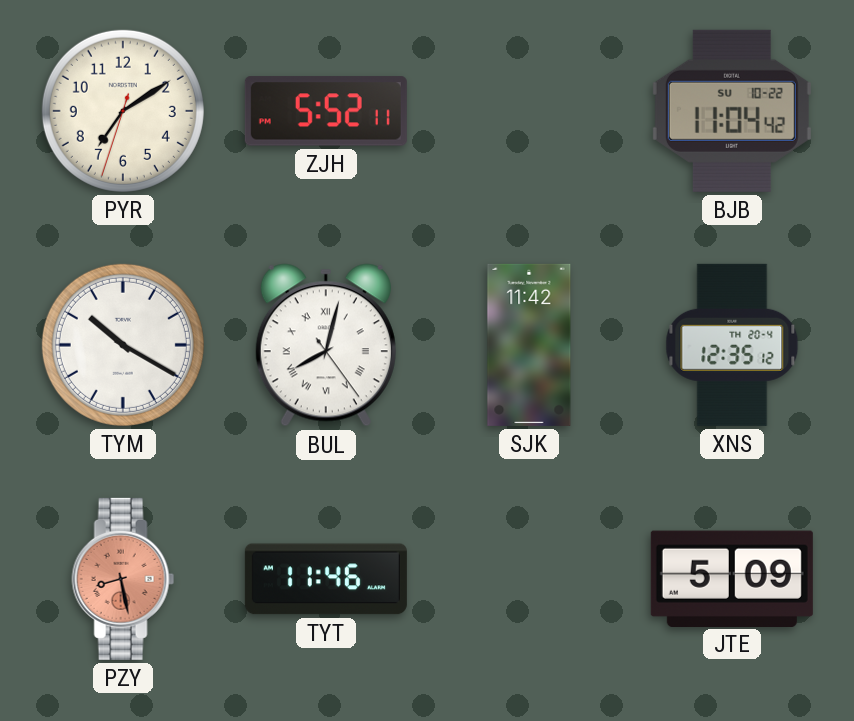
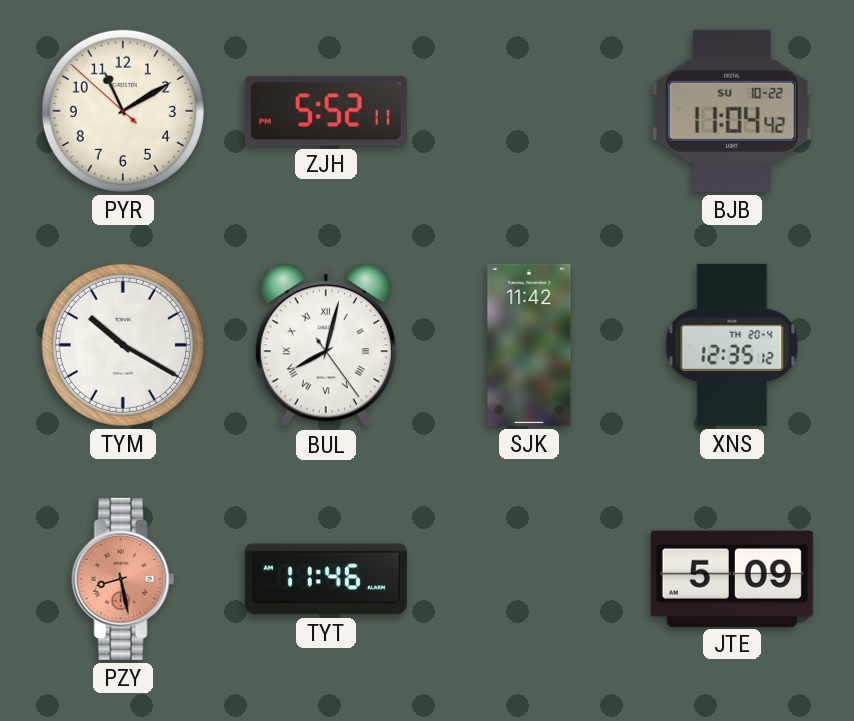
PYR: 7:09 -> 11:09 (123, 111)
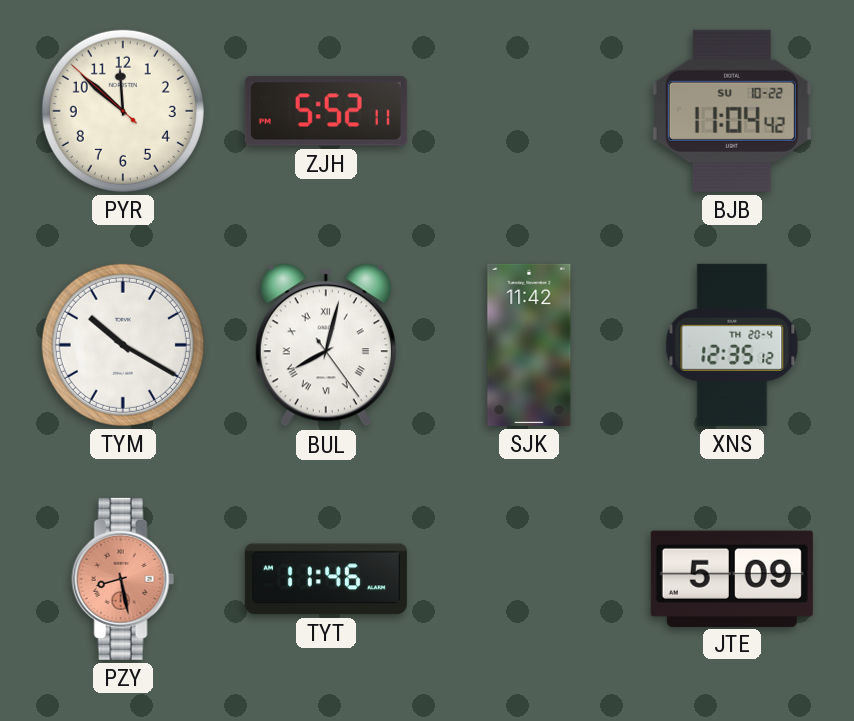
PYR: 11:09 -> 11:51 (123, 111)
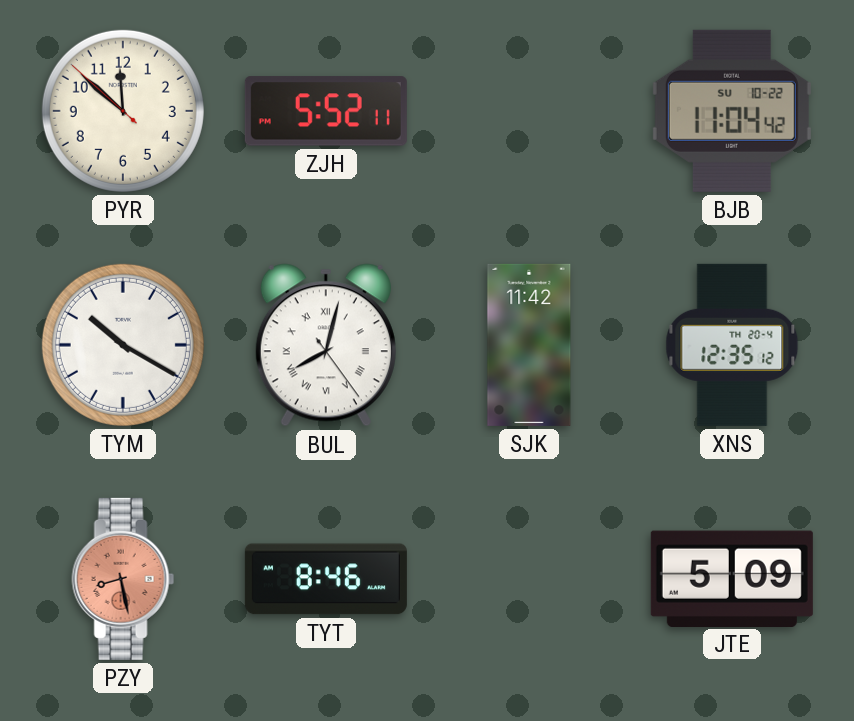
TYT: 11:46 -> 8:46 (326, 579)
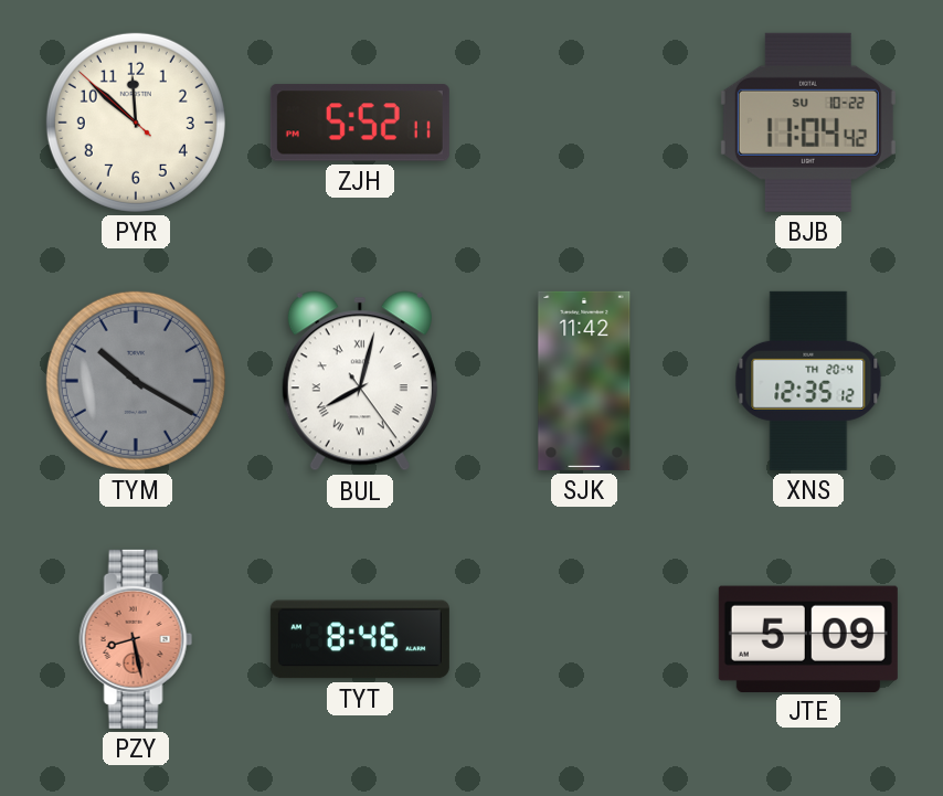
TYM dial: white -> grey (136, 381)
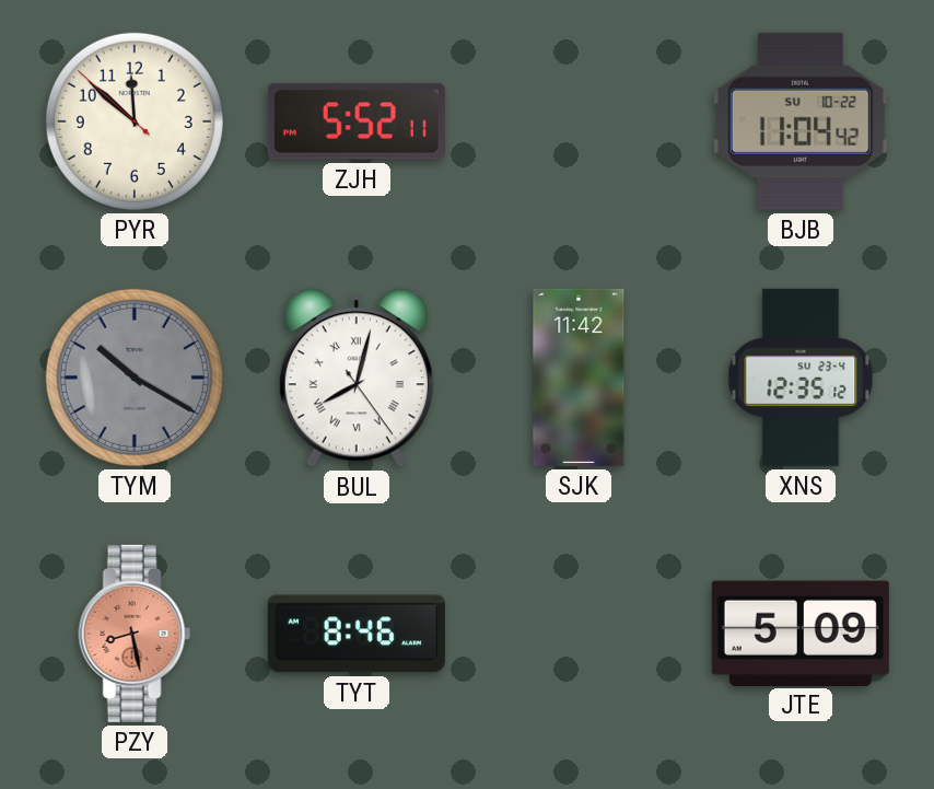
XNS date: TH 20-4 -> SU 23-4 (801, 378)
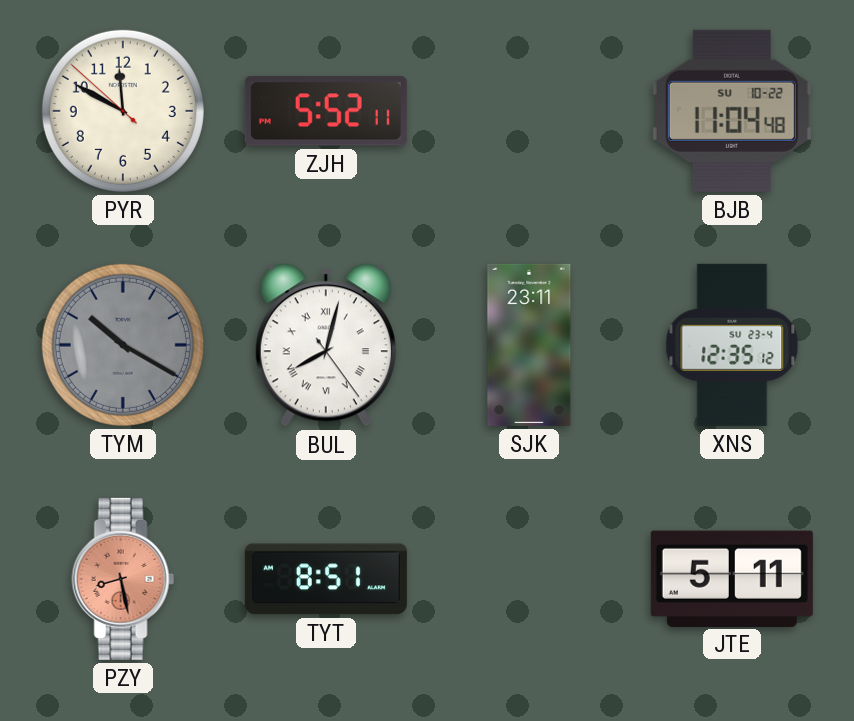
PYR: 11:51 -> 11:49 (123, 111)
BJB: 11:04:42 -> 11:04:48 (732, 111)
SJK: 11:42 -> 23:11 (529, 345)
TYT: 8:46 -> 8:51 (326, 579)
JTE: 5:09 -> 5:11 (732, 578)
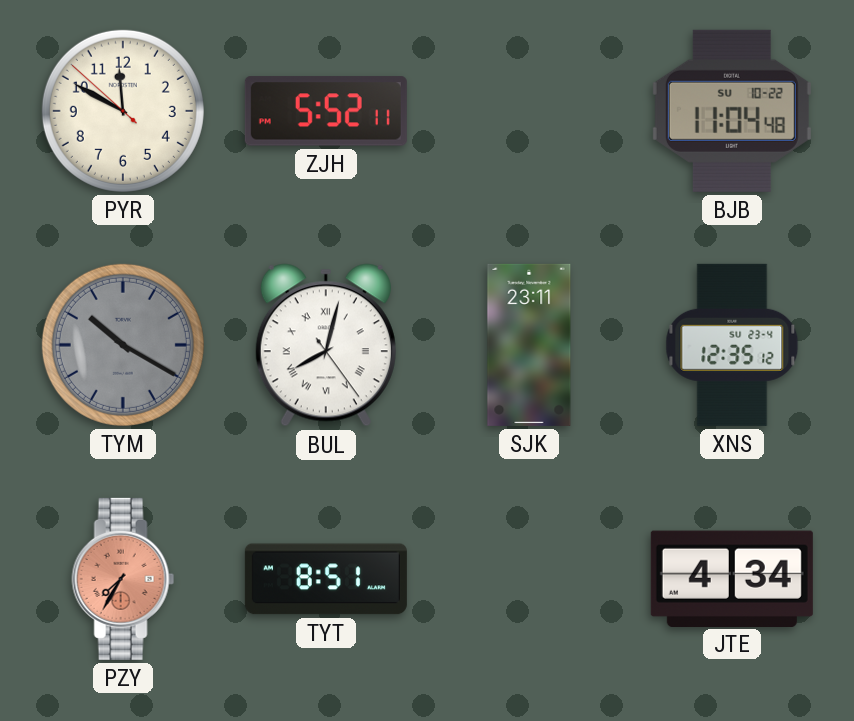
PZY: 8:28 -> 7:35 (123, 579)
JTE: 5:11 -> 4:34 (732, 578)
